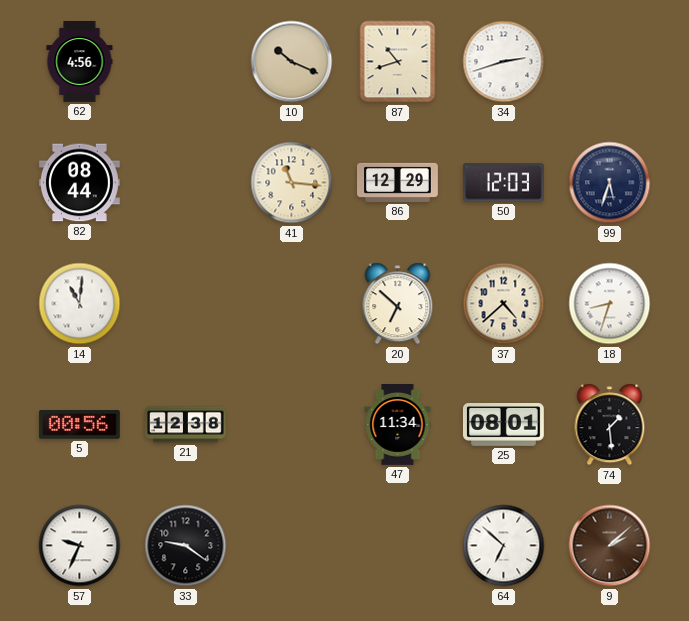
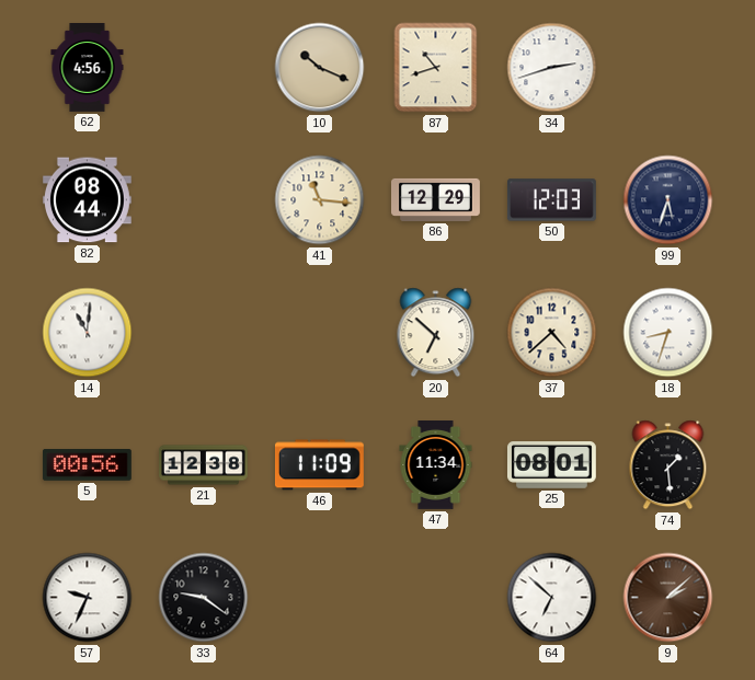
46: none -> 11:09 (319, 465)
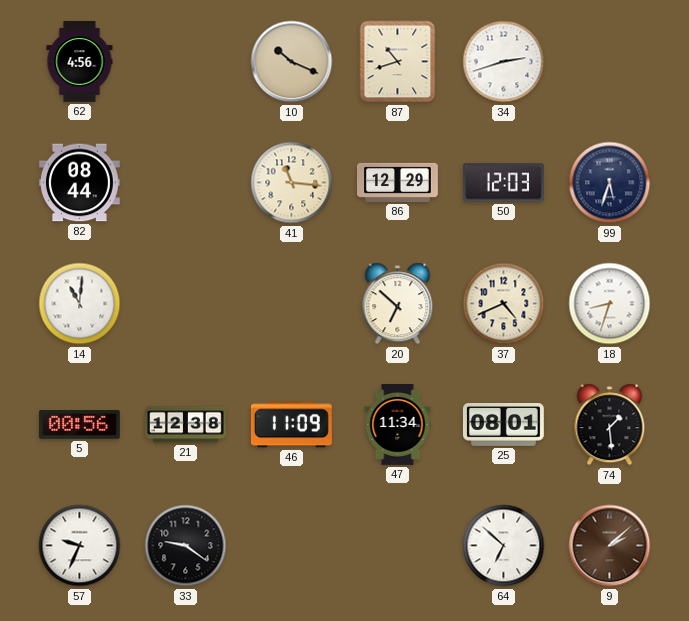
37: 4:38 -> 4:41 (504, 304)
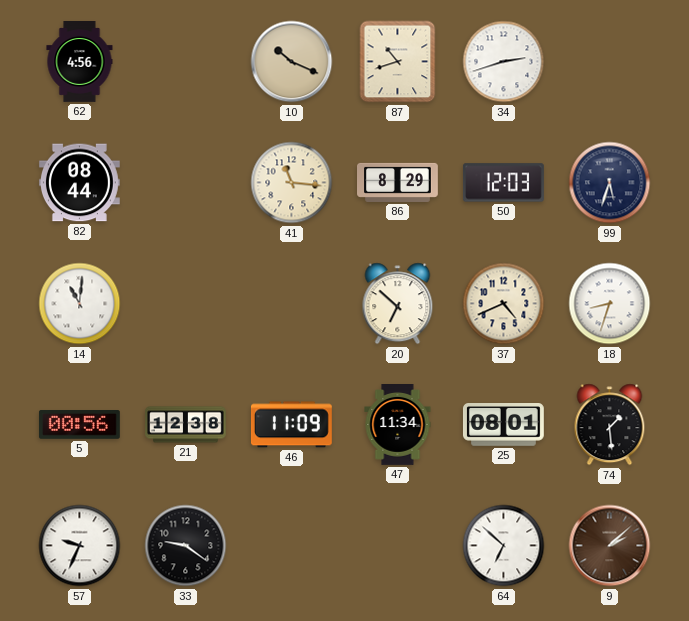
86: 12:29 -> 8:29 (398, 182)
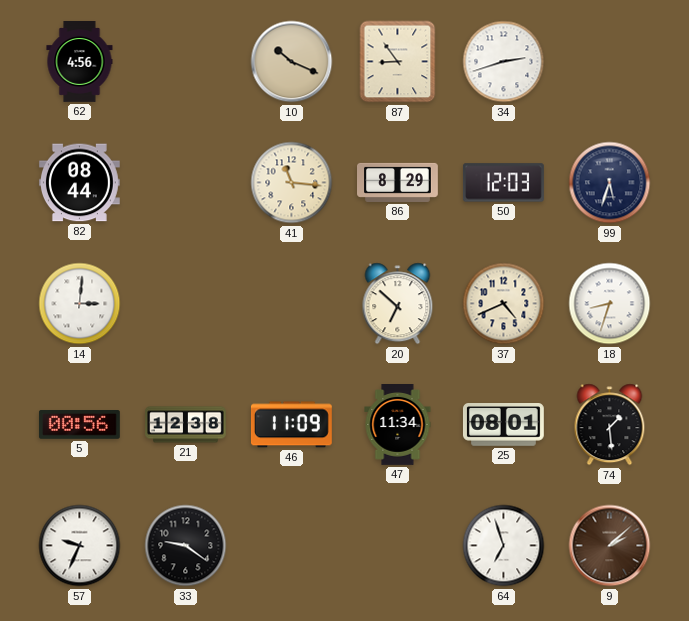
87: 10:42 -> 8:54 (398, 62)
14: 11:01 -> 3:01 (80, 304)
64: 6:52 -> 6:57 (504, 546)
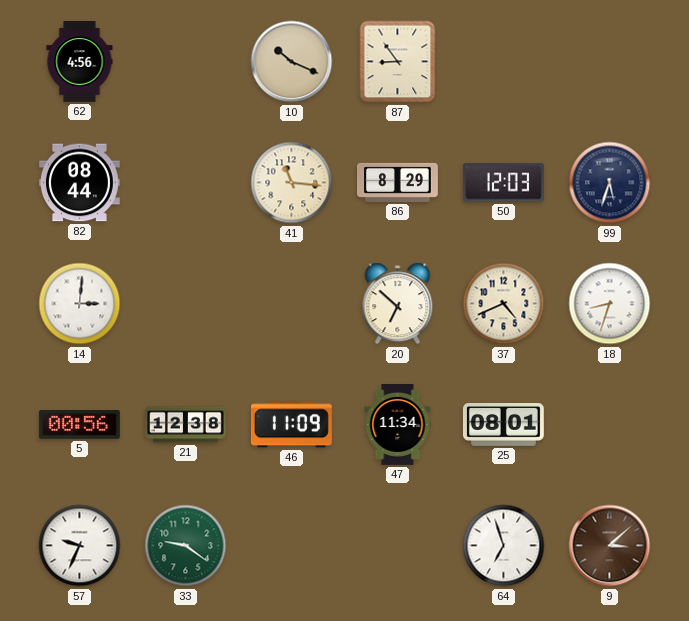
34: 2:42 -> none (504, 62)
74: 1:29 -> none (610, 425)
33 dial: black -> green (186, 546)
9: 2:08 -> 3:08 (610, 546)
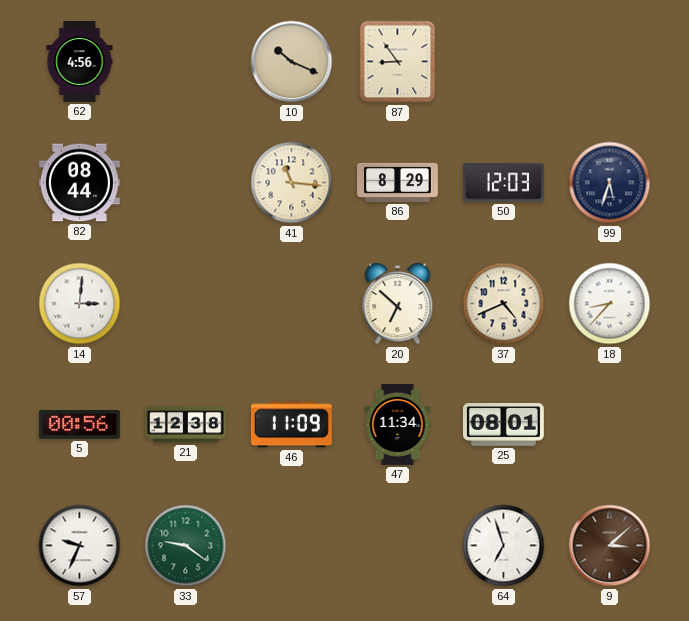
18: 8:33 -> 8:37 (610, 304)
